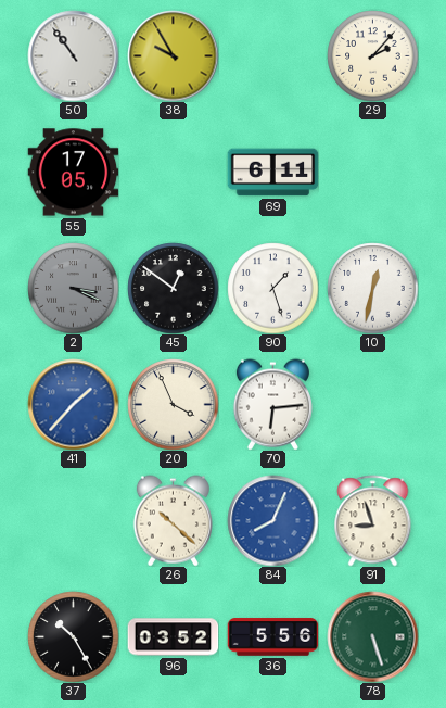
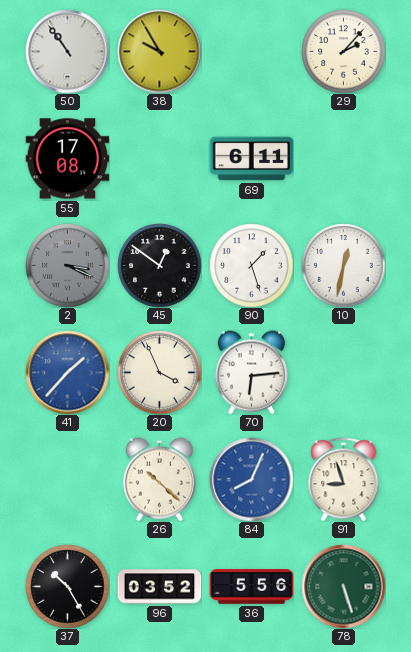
55: 17:05 -> 17:08 (67, 159)
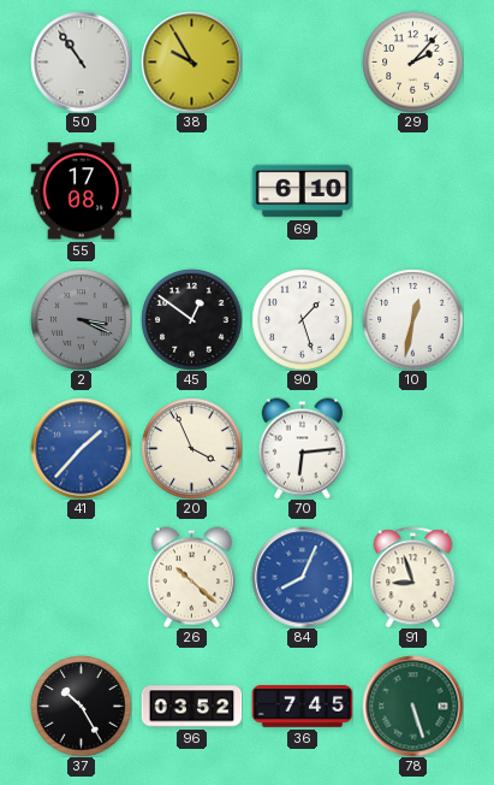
69: 6:11 -> 6:10 (302, 191)
36: 5:56 -> 7:45 (302, 707)
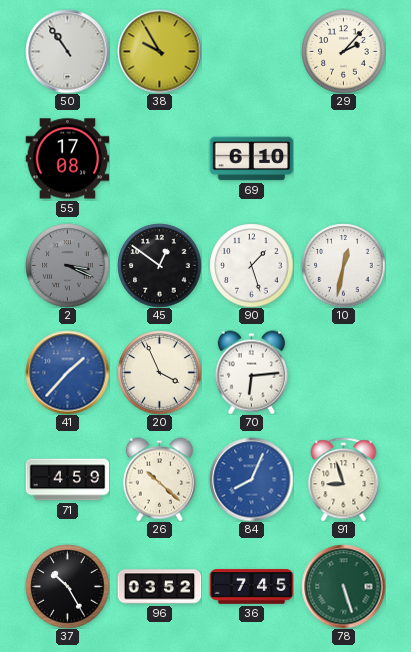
71: none -> 4:59 (67, 480)
